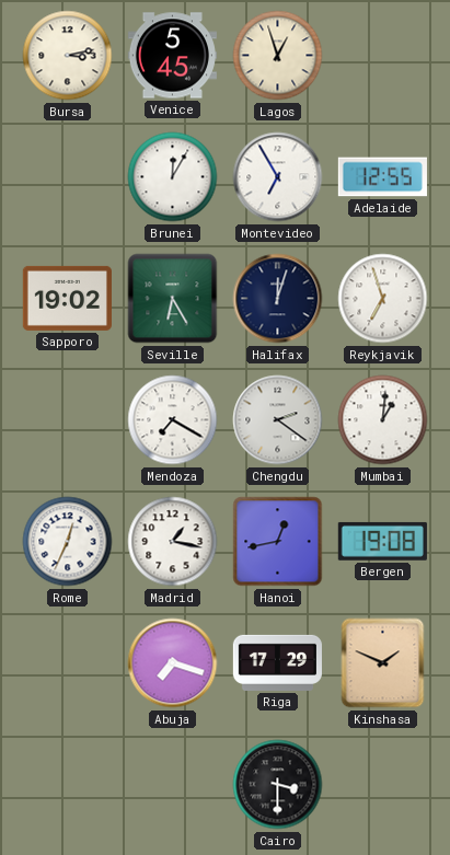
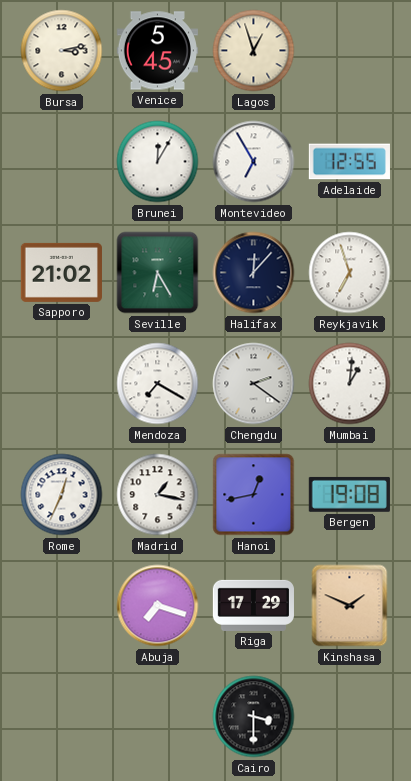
Sapporo: 19:02 -> 21:02 (61, 272)
Halifax: 12:03 -> 12:07 (254, 273)
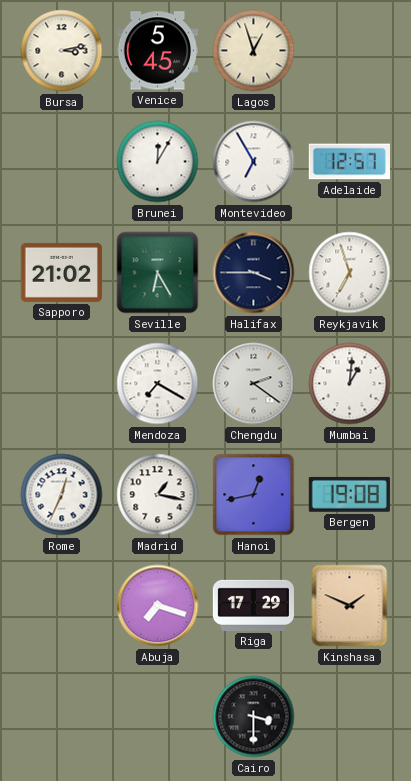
Adelaide: 12:55 -> 12:57 (349, 162)
Halifax: 12:07 -> 3:45 (254, 273)
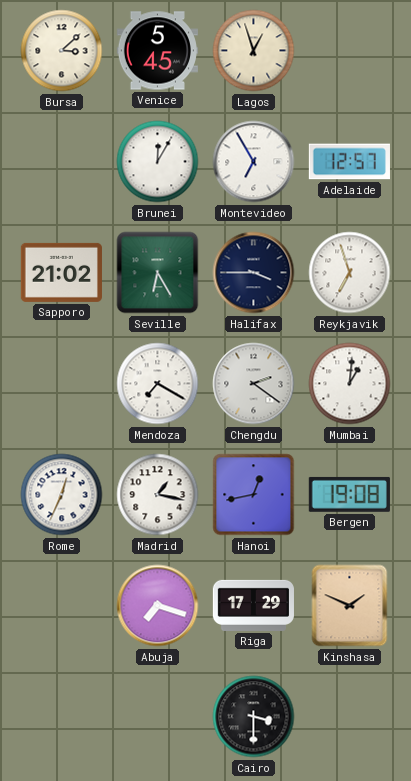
Bursa: 3:13 -> 3:08 (62, 51)
